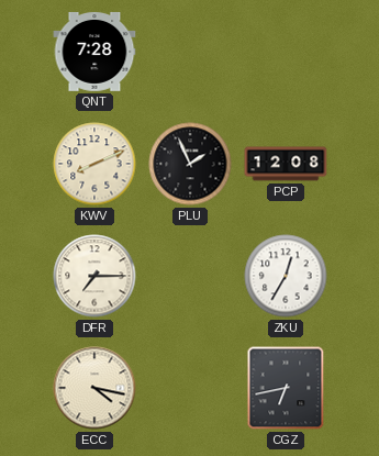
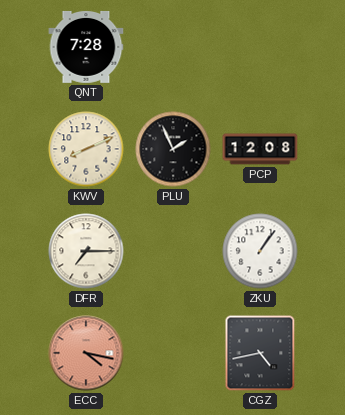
ZKU: 12:35 -> 1:06 (260, 251)
ECC dial: cream -> salmon (86, 353)
CGZ: 6:43 -> 4:43 (260, 353)
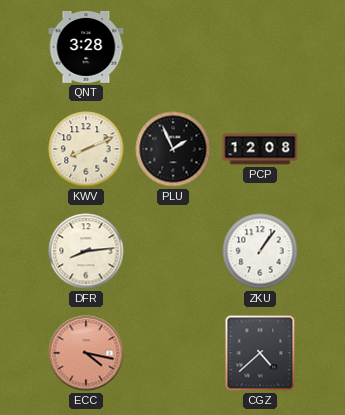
QNT: 7:28 -> 3:28 (86, 47)
DFR: 7:15 -> 8:14 (86, 251)
CGZ: 4:43 -> 4:38 (260, 353)
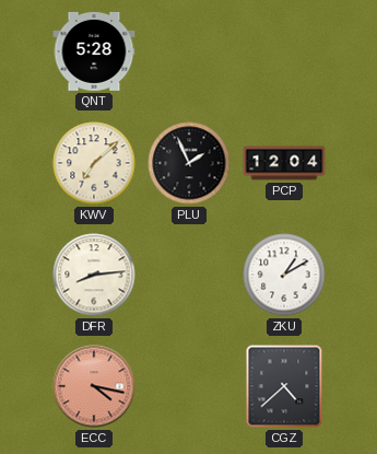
QNT: 3:28 -> 5:28 (94, 51)
KWV: 8:11 -> 7:08 (94, 163)
PCP: 12:08 -> 12:04 (284, 163)
ZKU: 1:06 -> 1:10 (284, 275)
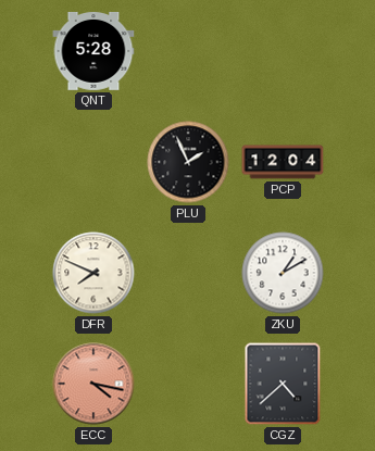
KWV: 7:08 -> none (94, 163)
DFR: 8:14 -> 7:49 (93, 273)
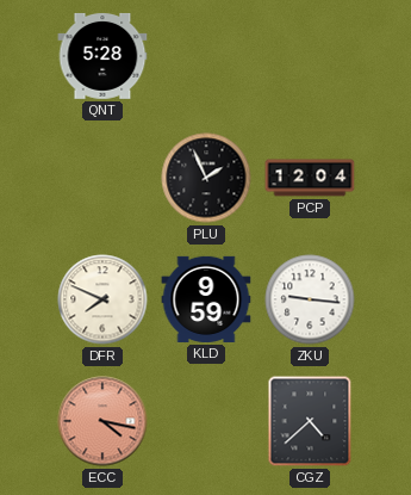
KLD: none -> 9:59 (206, 299)
ZKU: 1:10 -> 9:16 (310, 299)
